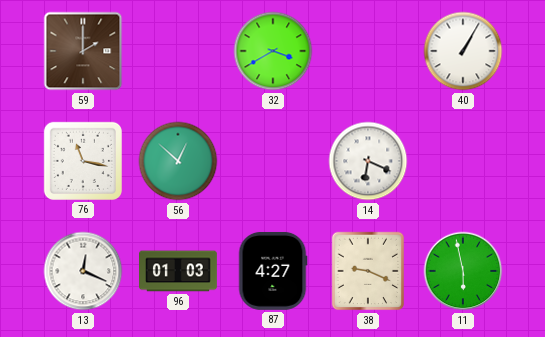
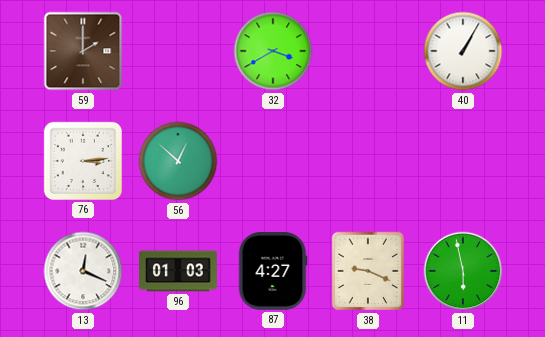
76: 11:17 -> 3:14 (83, 161)
14: 6:19 -> none (368, 161)
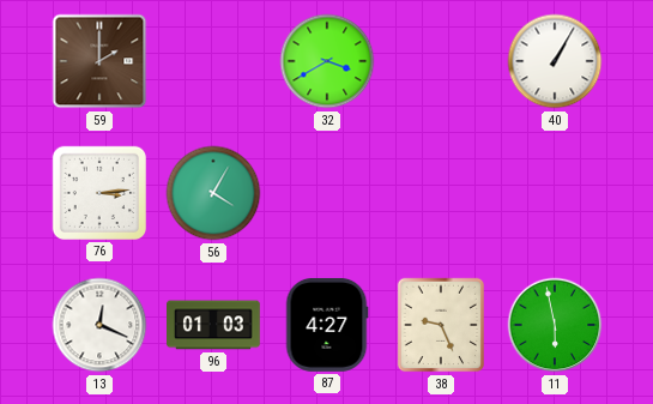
56: 12:52 -> 4:05 (213, 193)
38: 9:19 -> 9:26 (440, 325)
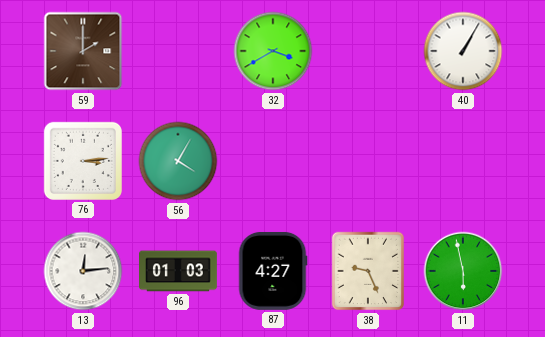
13: 12:19 -> 12:14 (83, 271)
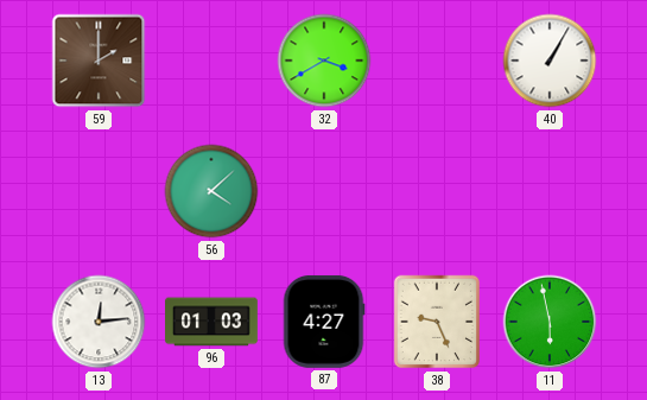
76: 3:14 -> none (83, 161)
56: 4:05 -> 4:08 (211, 191)
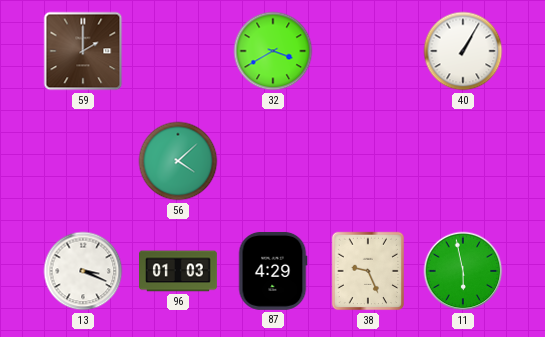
13: 12:14 -> 3:19 (83, 271)
87: 4:27 -> 4:29 (273, 271)
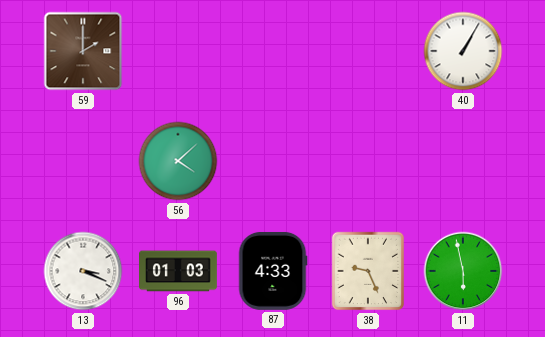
32: 3:40 -> none (273, 51)
87: 4:29 -> 4:33 (273, 271)
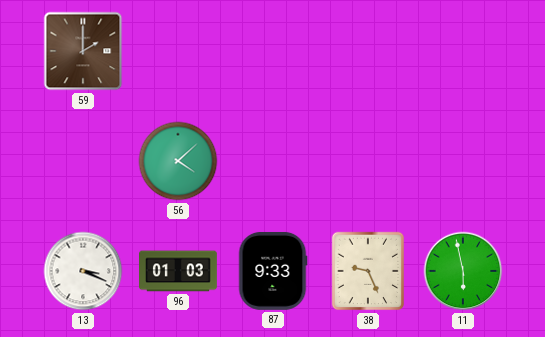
40: 1:05 -> none (463, 51)
87: 4:33 -> 9:33 (273, 271)
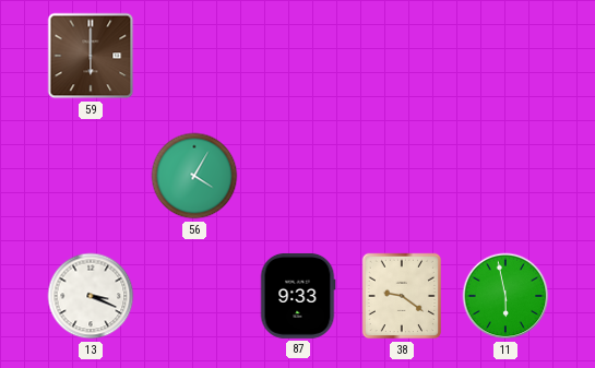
59: 2:00 -> 6:00 (91, 56)
56: 4:08 -> 4:05 (194, 176)
96: 01:03 -> none (179, 271)
38: 9:26 -> 9:21 (401, 296)
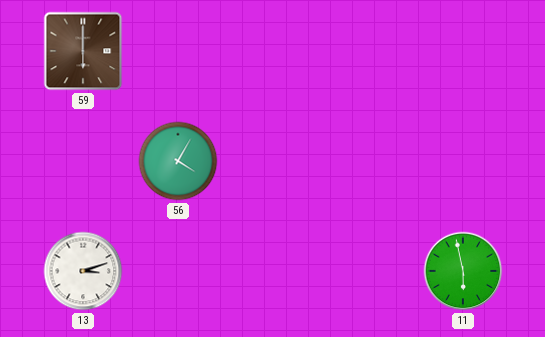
13: 3:19 -> 3:12 (83, 271)
87: 9:33 -> none (298, 296)
38: 9:21 -> none (401, 296)
